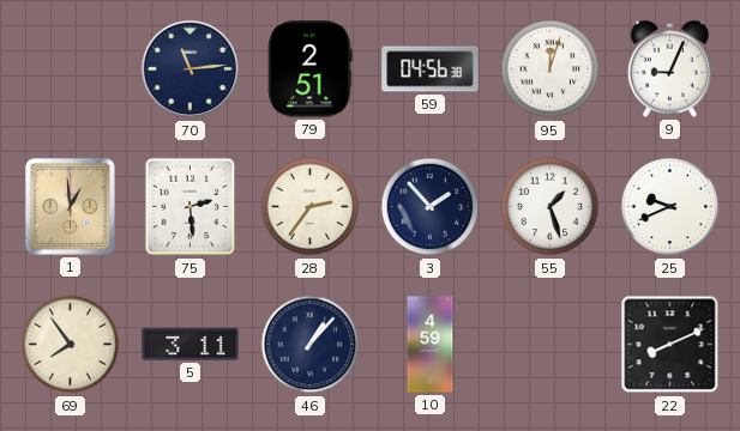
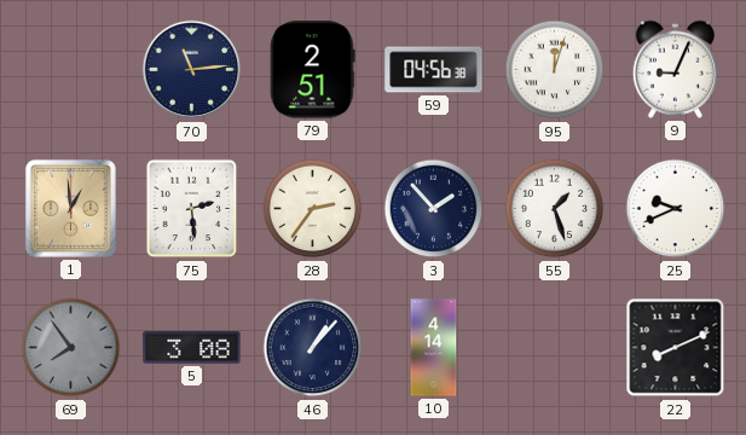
69 dial: cream -> grey (71, 348)
5: 3:11 -> 3:08 (192, 348)
10: 4:59 -> 4:14 (434, 348)
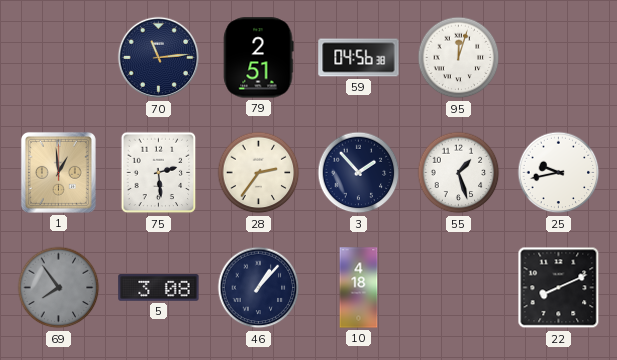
9: 9:04 -> none (675, 69)
25: 9:41 -> 9:43 (559, 173)
10: 4:14 -> 4:18 (359, 288)
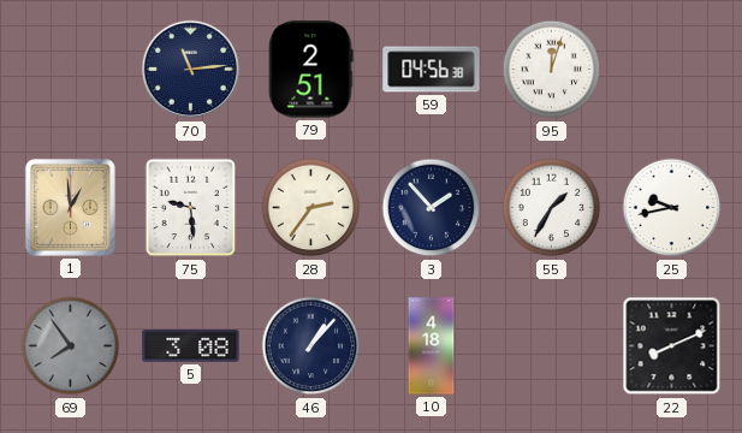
75: 2:29 -> 9:29 (191, 208)
55: 1:27 -> 1:35 (552, 208)
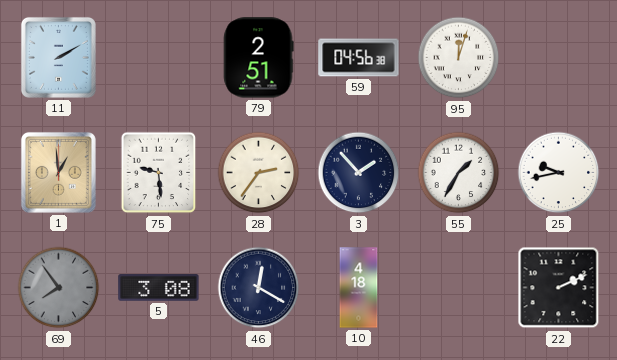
11: none -> 2:10 (58, 57)
70: 11:14 -> none (191, 70)
46: 1:07 -> 12:20 (259, 288)
22: 8:11 -> 2:11 (559, 288)
